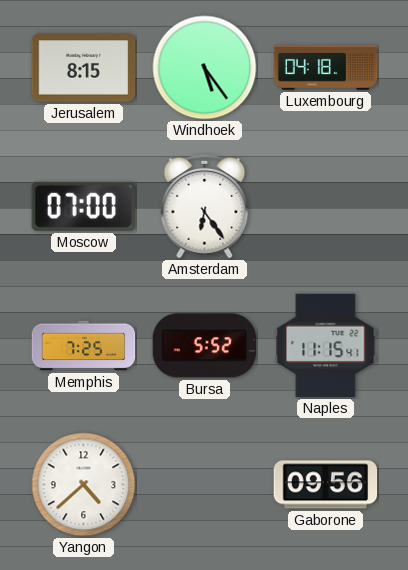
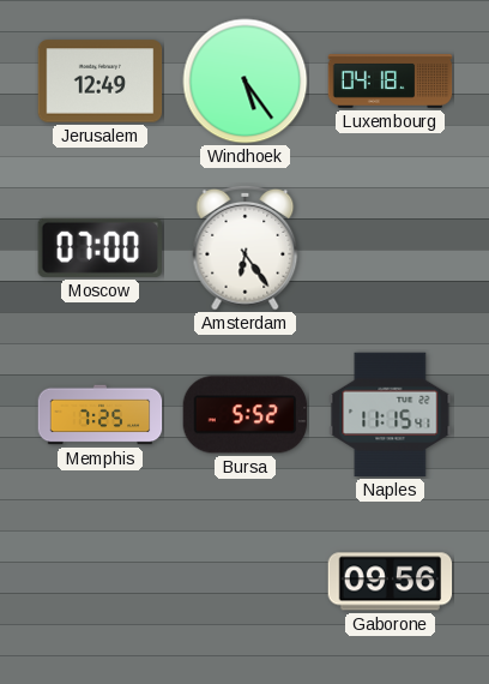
Jerusalem: 8:15 -> 12:49 (101, 82)
Yangon: 4:38 -> none (84, 485)
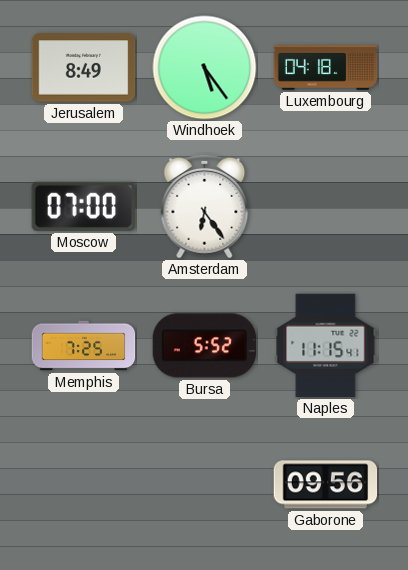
Jerusalem: 12:49 -> 8:49 (84, 68)
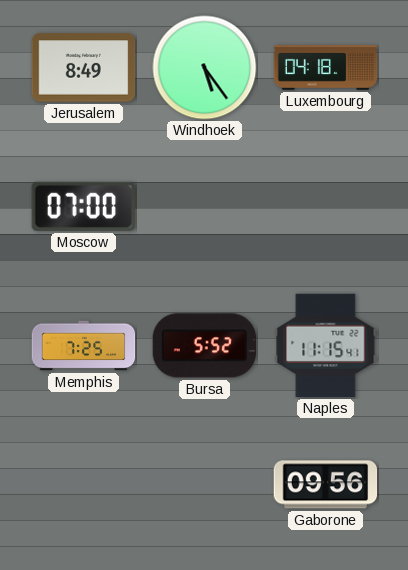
Amsterdam: 6:24 -> none (205, 206)
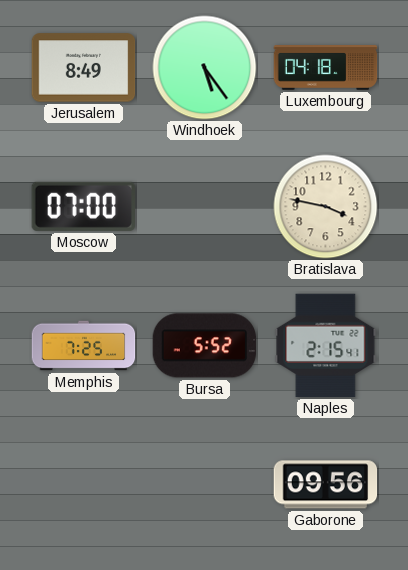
Bratislava: none -> 3:47 (326, 207)
Naples: 11:15 -> 2:15 (326, 346)
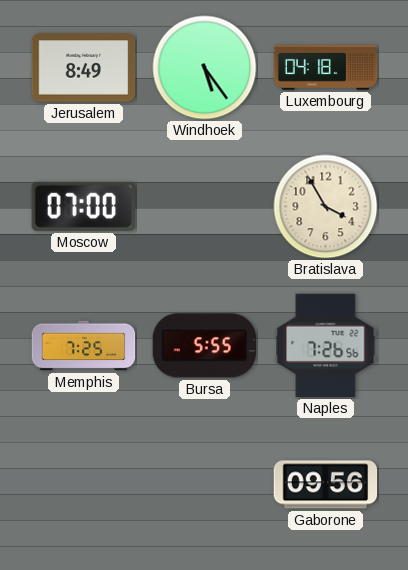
Bratislava: 3:47 -> 3:55 (326, 207)
Bursa: 5:52 -> 5:55 (205, 346)
Naples: 2:15 -> 7:26 (326, 346)
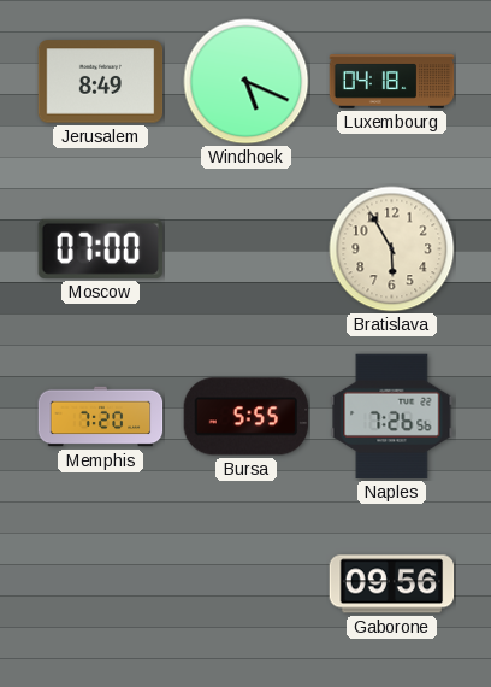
Windhoek: 5:24 -> 5:19 (247, 82)
Bratislava: 3:55 -> 5:55 (392, 249)
Memphis: 7:25 -> 7:20 (101, 417)
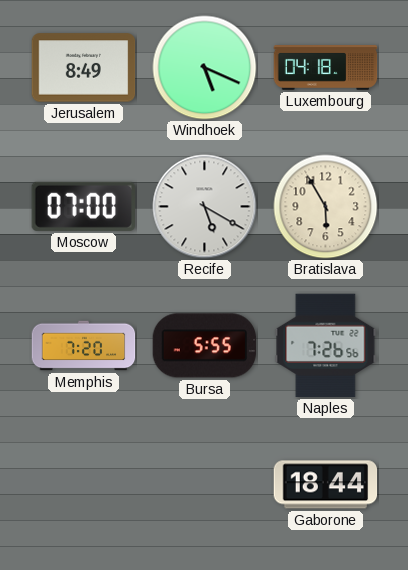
Recife: none -> 5:20 (205, 207)
Gaborone: 09:56 -> 18:44 (326, 485)
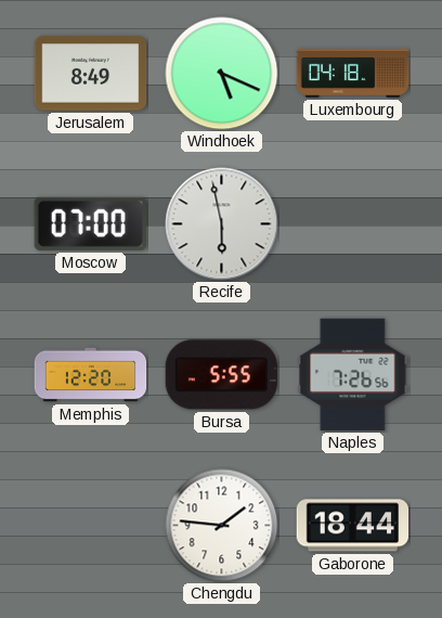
Recife: 5:20 -> 5:58 (222, 224)
Bratislava: 5:55 -> none (326, 207)
Memphis: 7:20 -> 12:20 (91, 375)
Chengdu: none -> 1:46 (222, 526)
